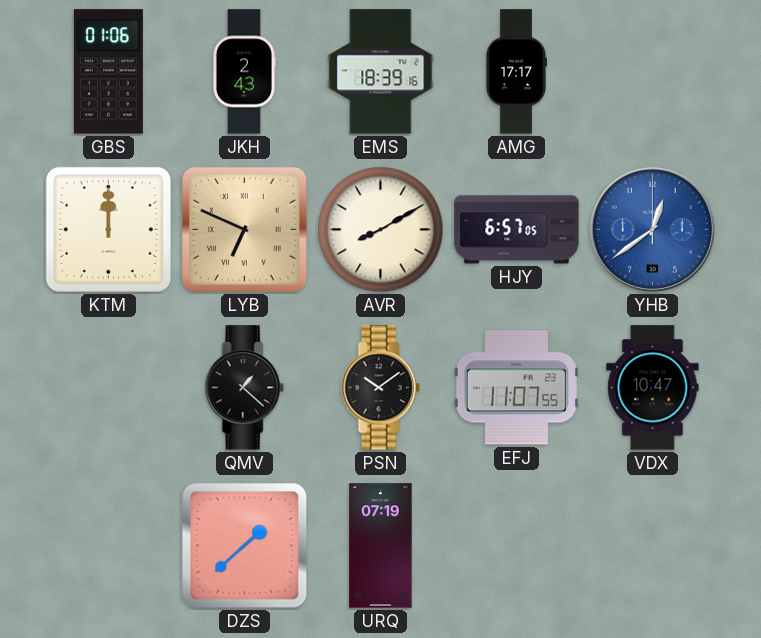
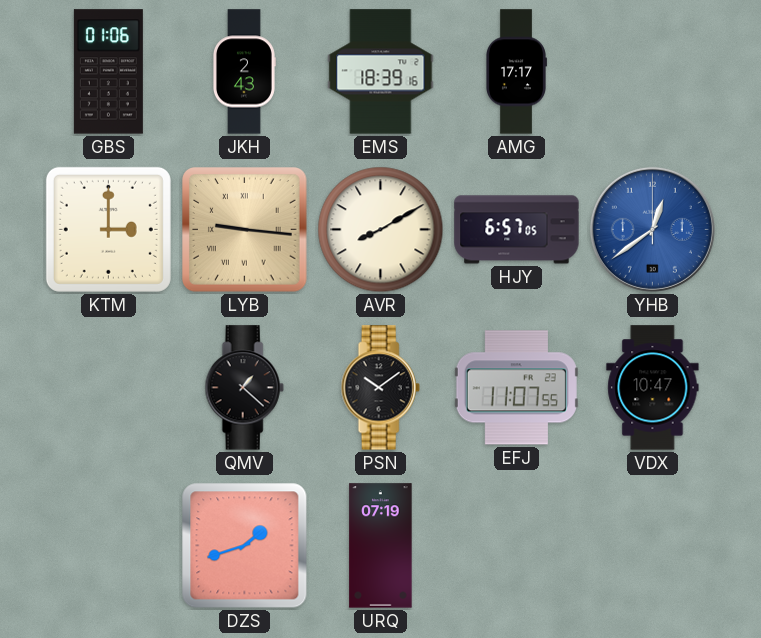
KTM: 12:00 -> 3:00 (108, 229)
LYB: 6:49 -> 9:16 (245, 230)
DZS: 1:38 -> 1:42 (245, 546)
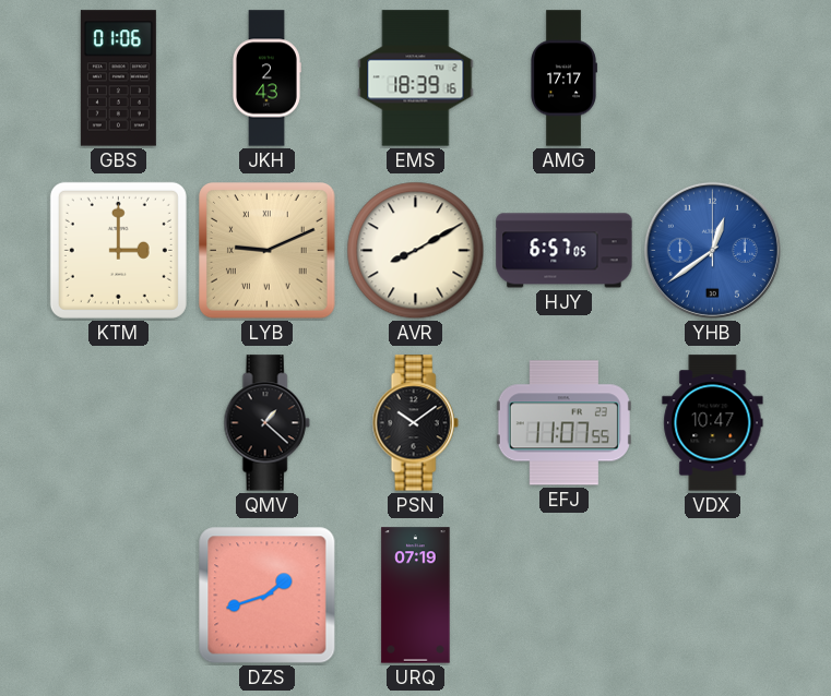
LYB: 9:16 -> 9:11 (268, 251)
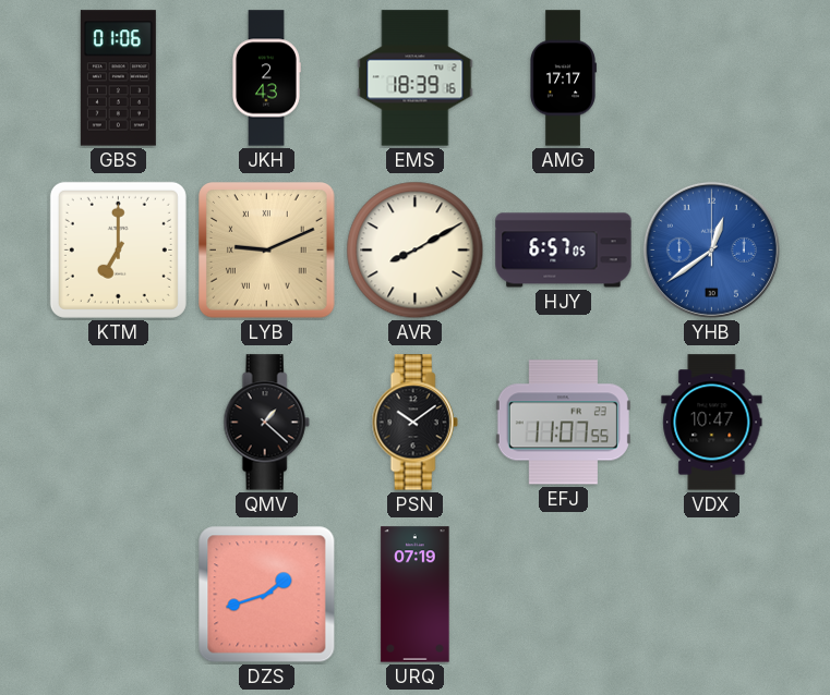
KTM: 3:00 -> 7:00 (118, 249)
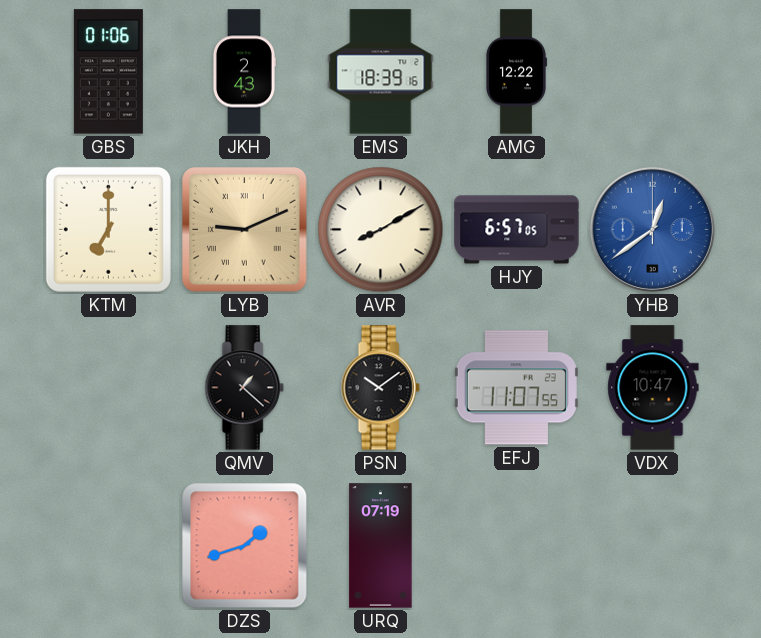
AMG: 17:17 -> 12:22 (517, 72)
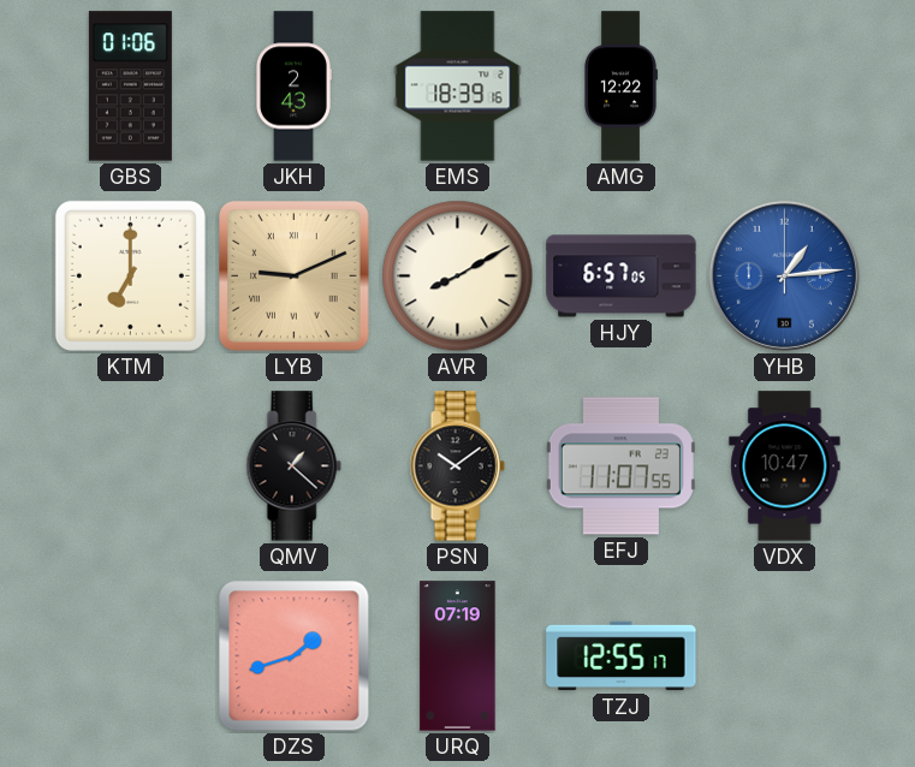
YHB: 12:39 -> 1:14 (784, 275)
TZJ: none -> 12:55 (622, 656)
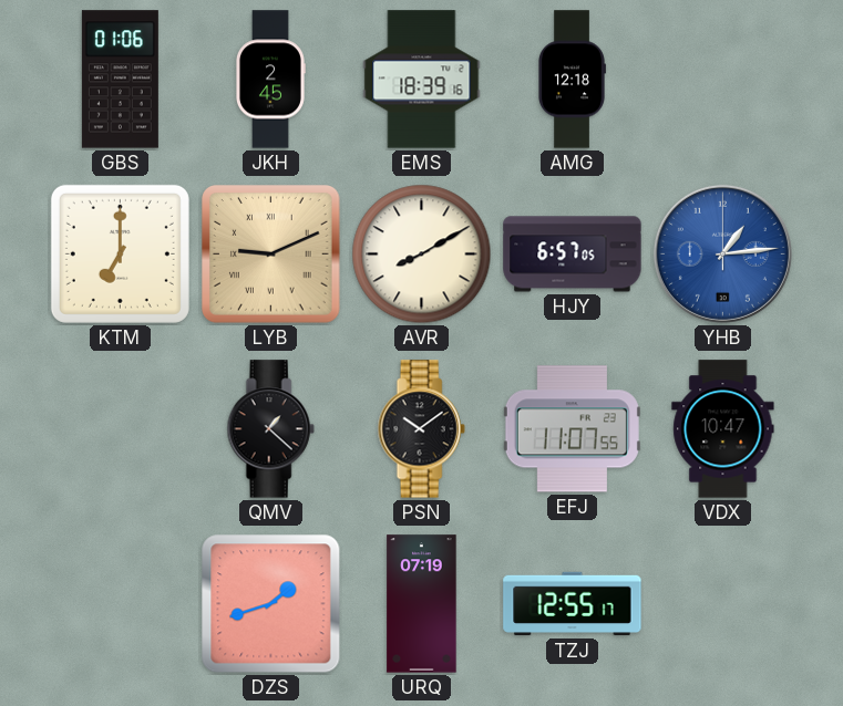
JKH: 2:43 -> 2:45 (270, 80)
AMG: 12:22 -> 12:18 (573, 80)
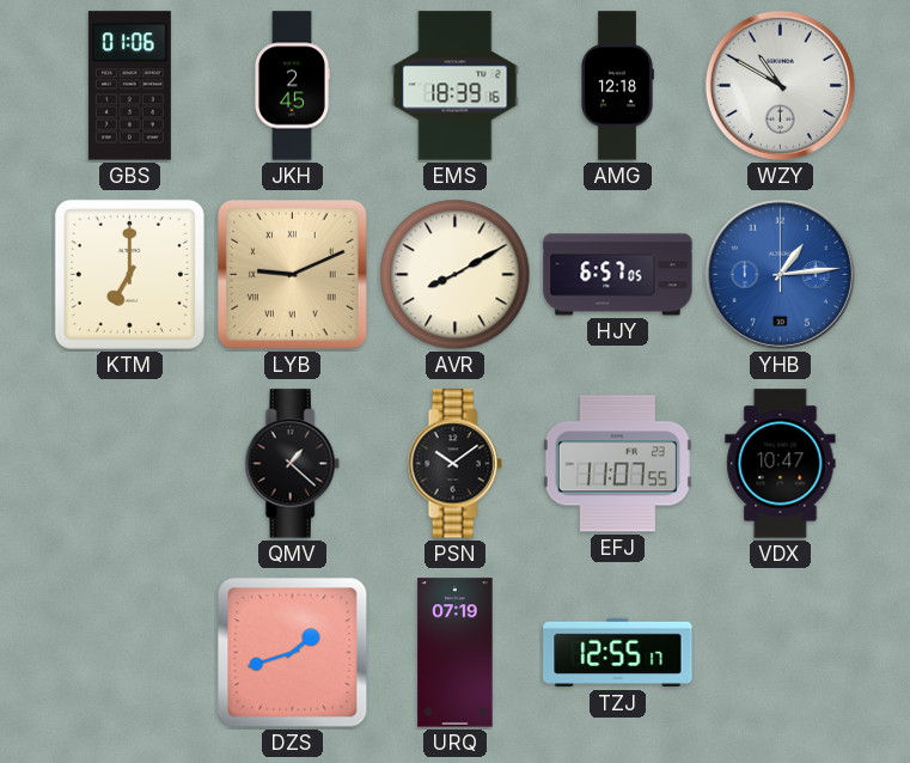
WZY: none -> 10:50 (780, 85)
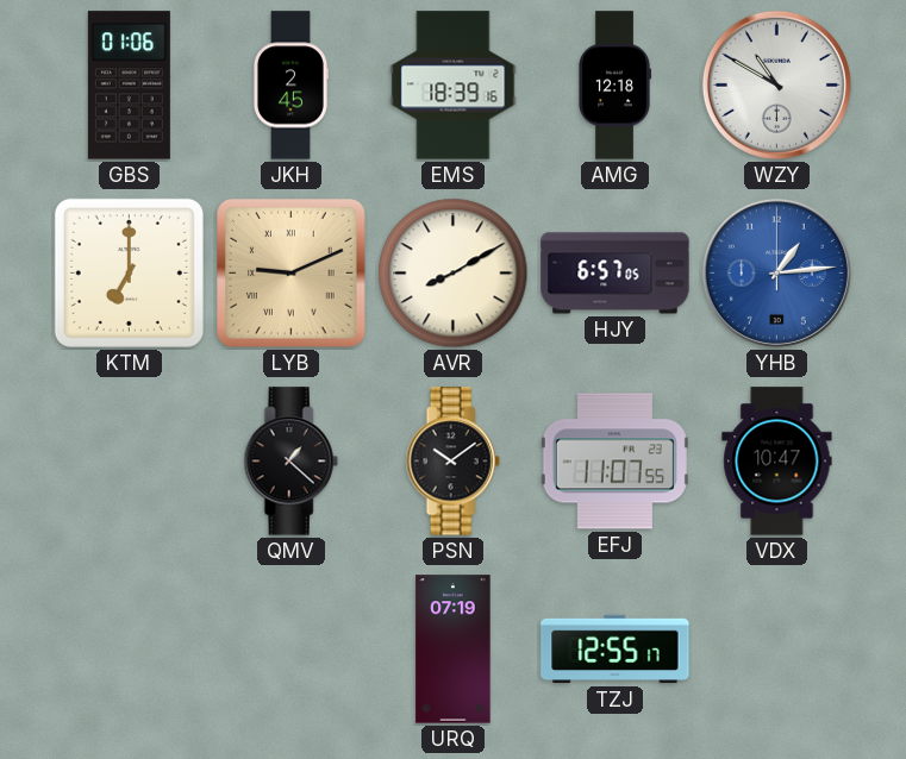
DZS: 1:42 -> none (293, 653)
